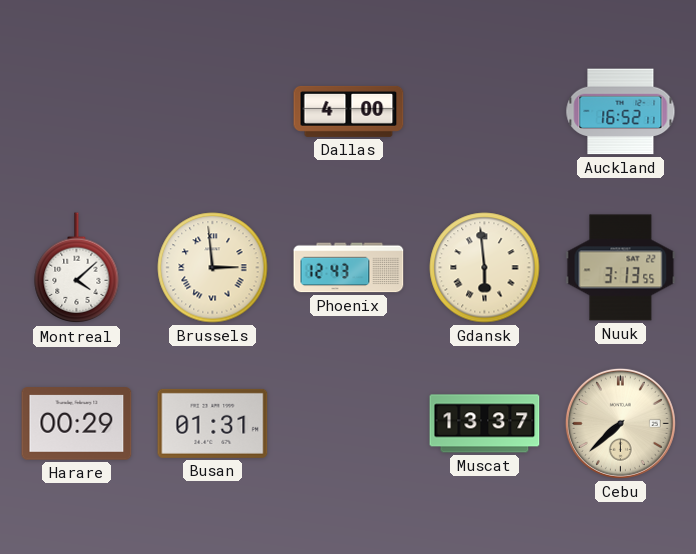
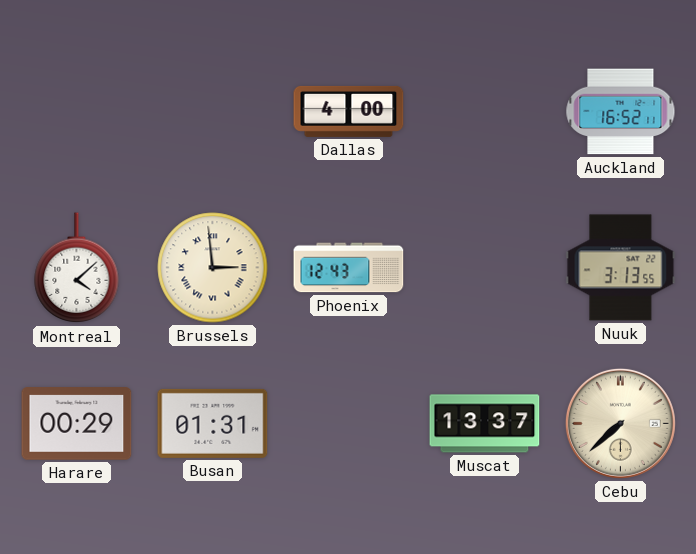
Gdansk: 5:59 -> none (485, 268)
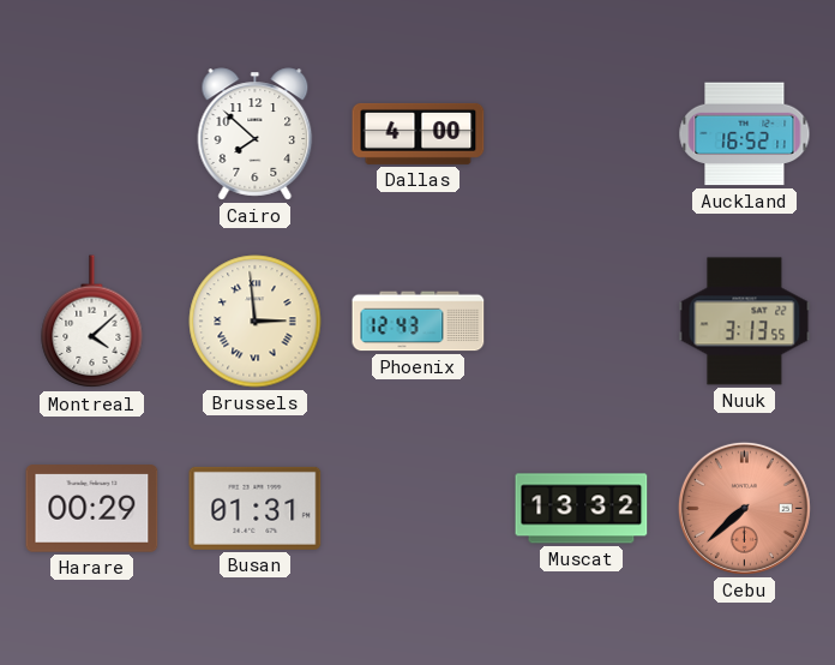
Cairo: none -> 7:52 (256, 134)
Muscat: 13:37 -> 13:32 (582, 509)
Cebu dial: cream -> salmon (744, 508)
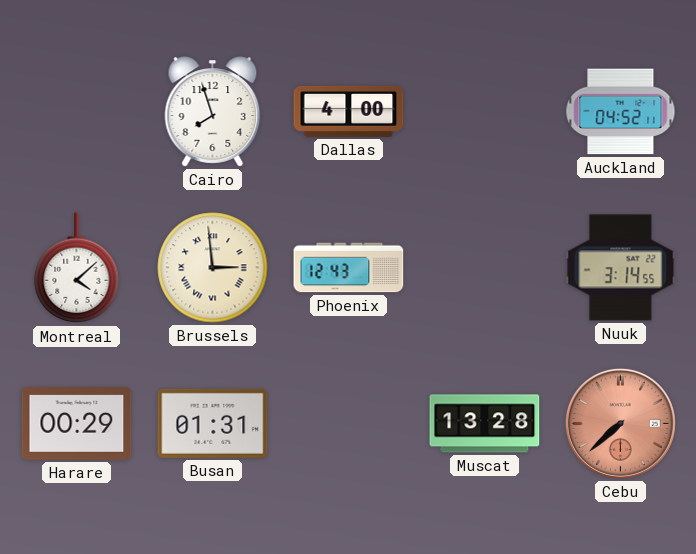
Cairo: 7:52 -> 7:57 (213, 112)
Auckland: 16:52 -> 04:52 (621, 112)
Nuuk: 3:13 -> 3:14 (621, 268)
Muscat: 13:32 -> 13:28 (485, 424)
